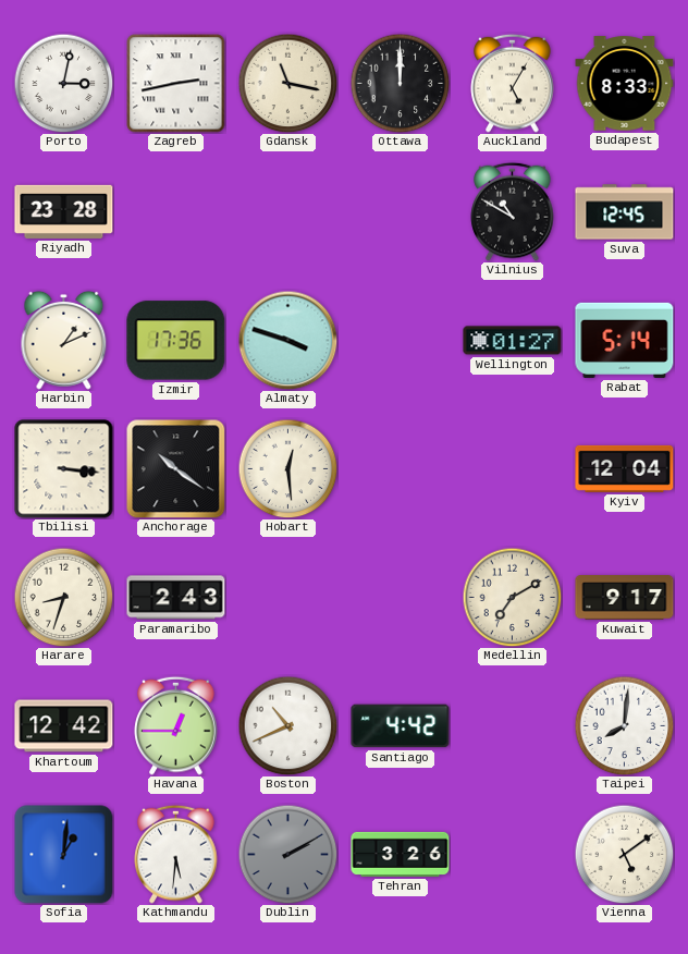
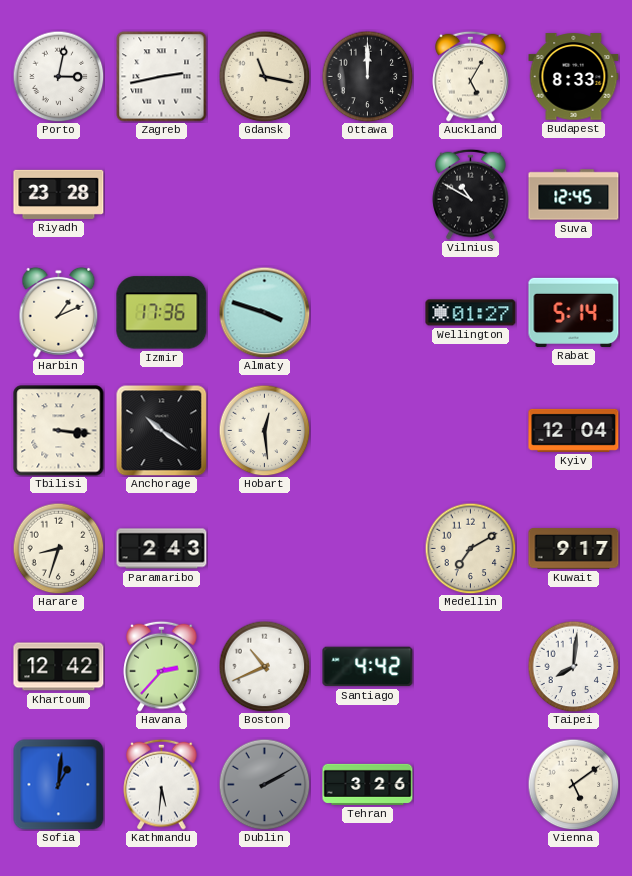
Havana: 12:45 -> 2:37 (162, 666)
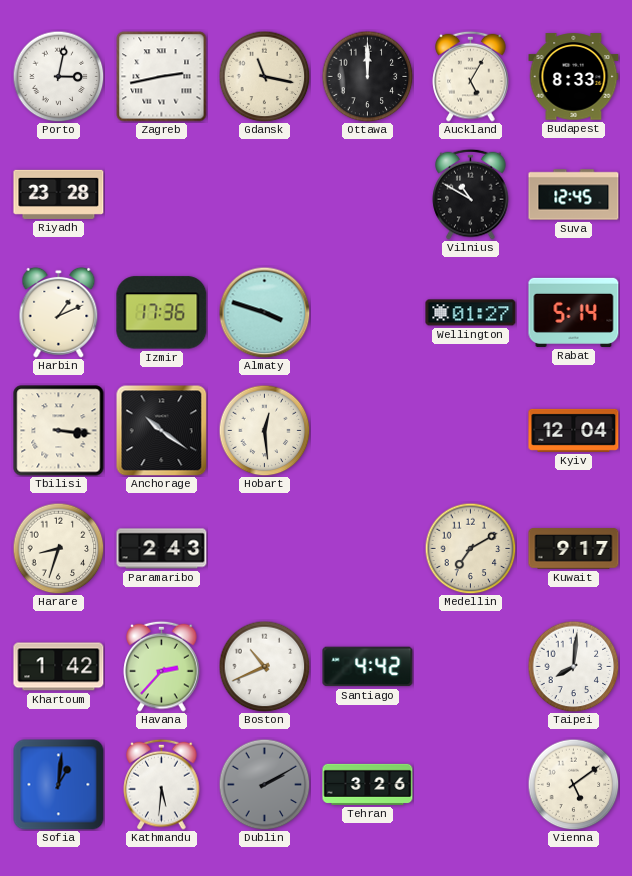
Khartoum: 12:42 -> 1:42 (59, 667)
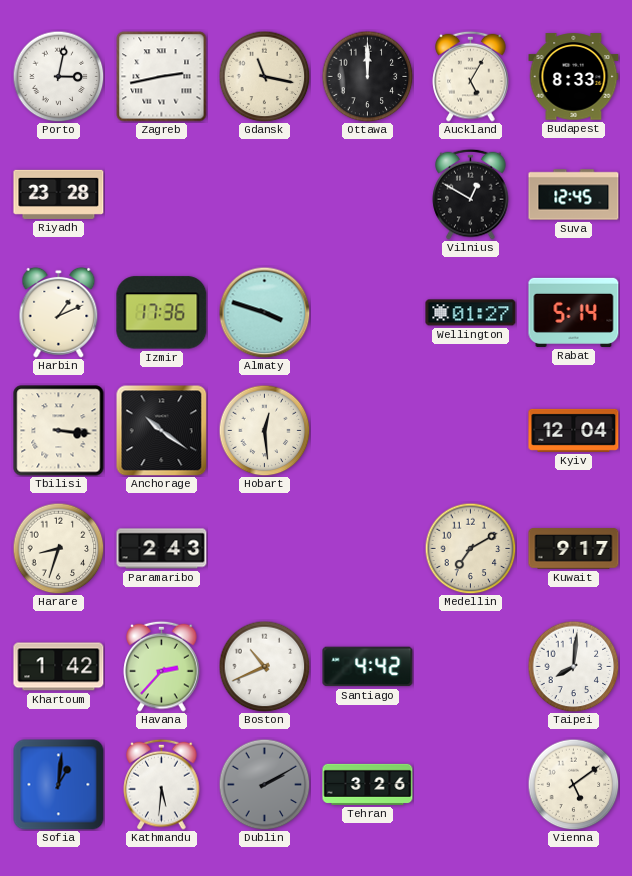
Vilnius: 10:50 -> 12:50 (471, 194)
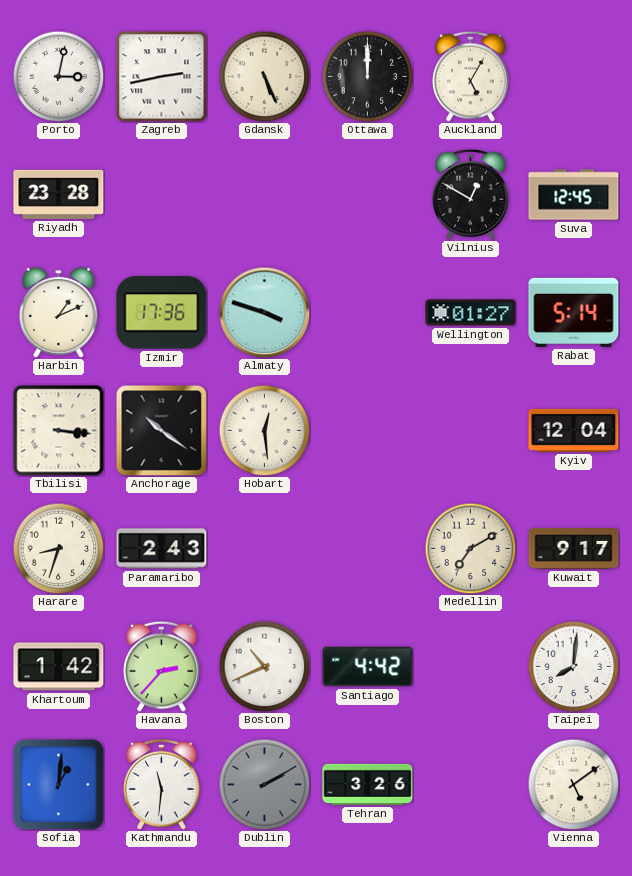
Gdansk: 11:17 -> 5:26 (264, 76)
Budapest: 8:33 -> none (574, 77)
Kathmandu: 5:31 -> 11:31 (162, 784)
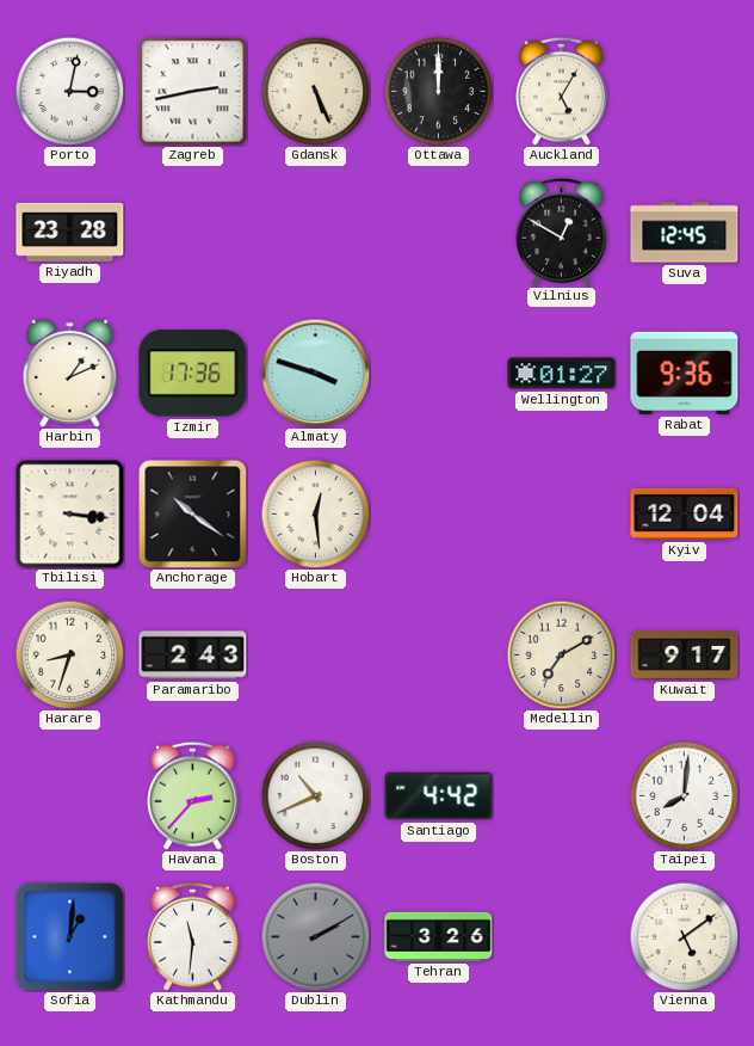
Rabat: 5:14 -> 9:36 (685, 373)
Khartoum: 1:42 -> none (59, 667)
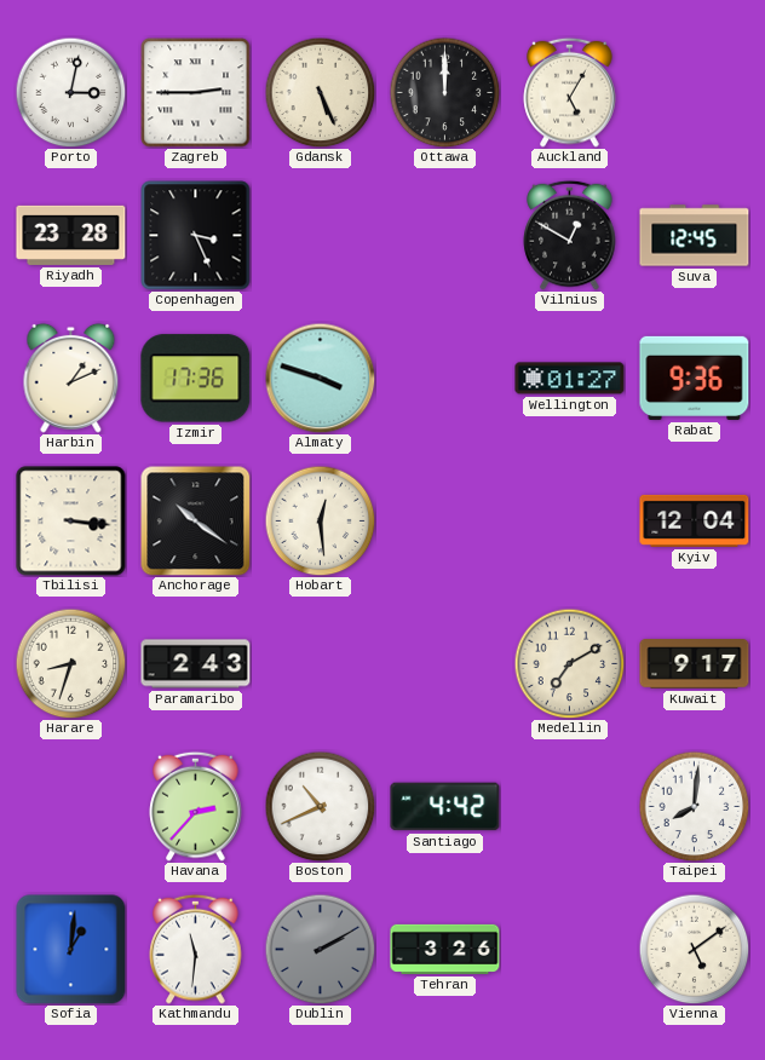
Zagreb: 2:43 -> 2:45 (196, 93)
Copenhagen: none -> 3:26 (196, 236)
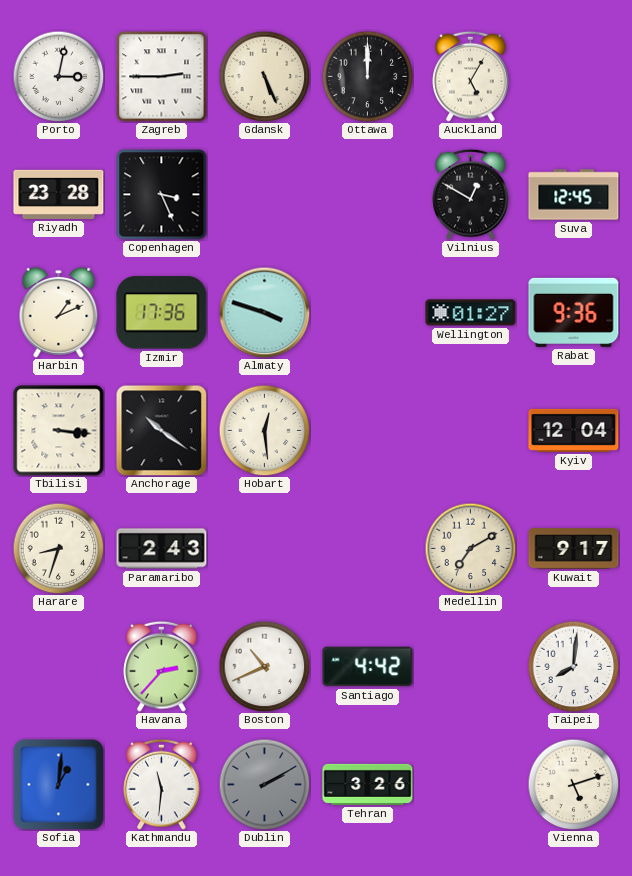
Vienna: 5:09 -> 5:12 (573, 784)
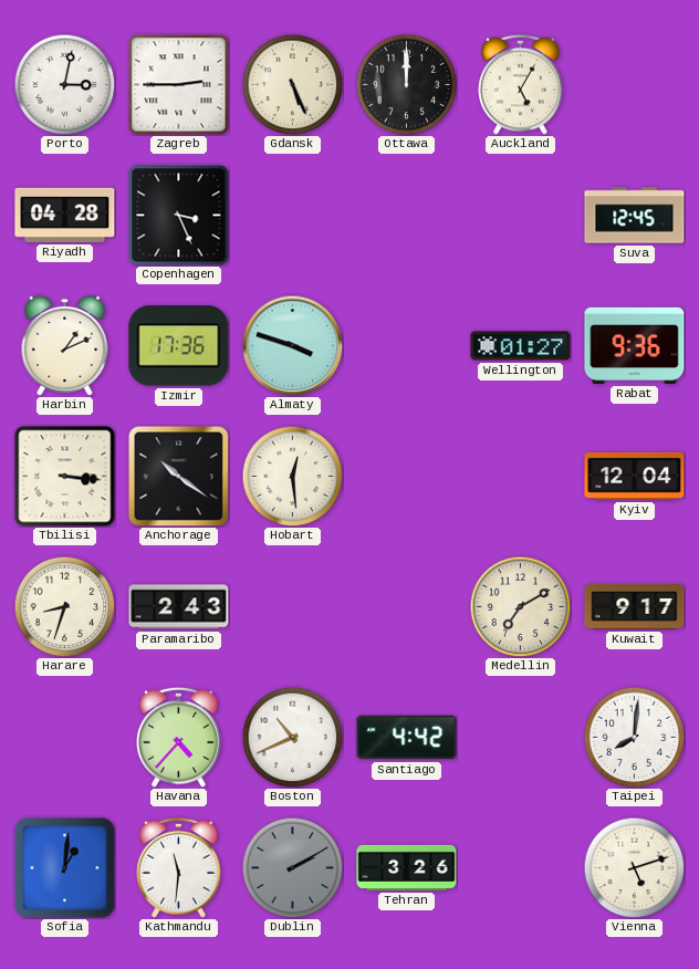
Riyadh: 23:28 -> 04:28 (65, 215)
Vilnius: 12:50 -> none (471, 194)
Havana: 2:37 -> 4:37 (179, 737)
